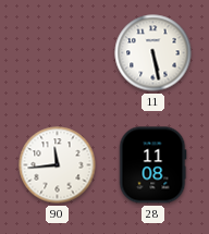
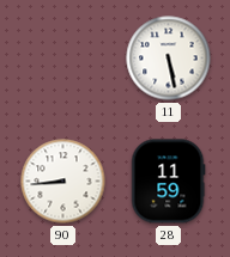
90: 11:44 -> 8:44 (63, 182)
28: 11:08 -> 11:59 (168, 182)
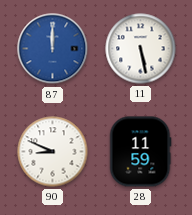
87: none -> 12:00 (53, 49)
90: 8:44 -> 8:49 (53, 152)
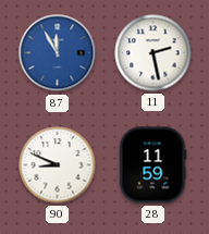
87: 12:00 -> 11:55 (58, 53)
11: 5:28 -> 2:28 (153, 53)
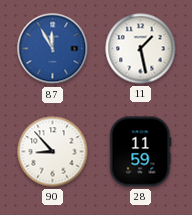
11: 2:28 -> 1:28 (141, 49)
90: 8:49 -> 8:53 (53, 152)
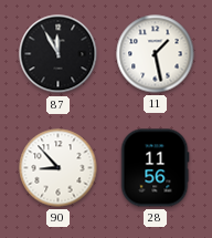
87 dial: blue -> black (59, 54)
28: 11:59 -> 11:56 (155, 168)
